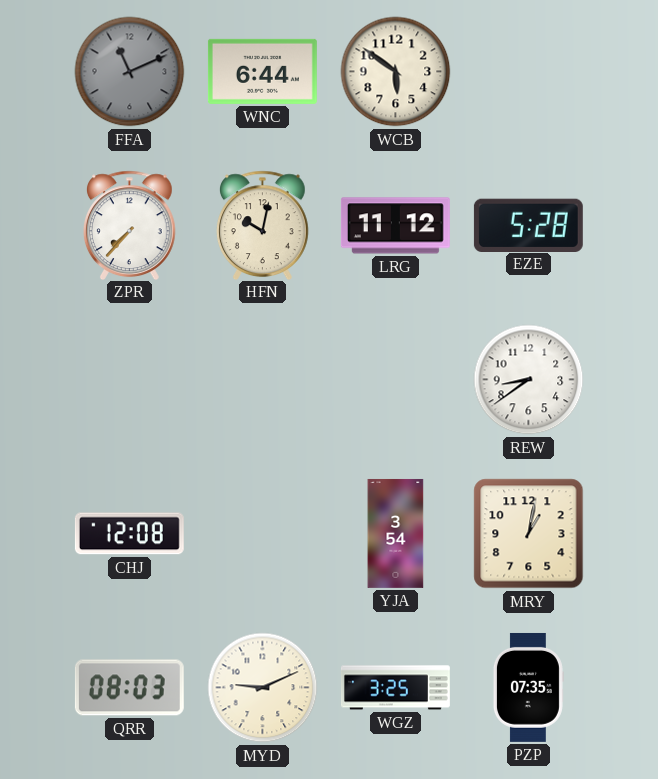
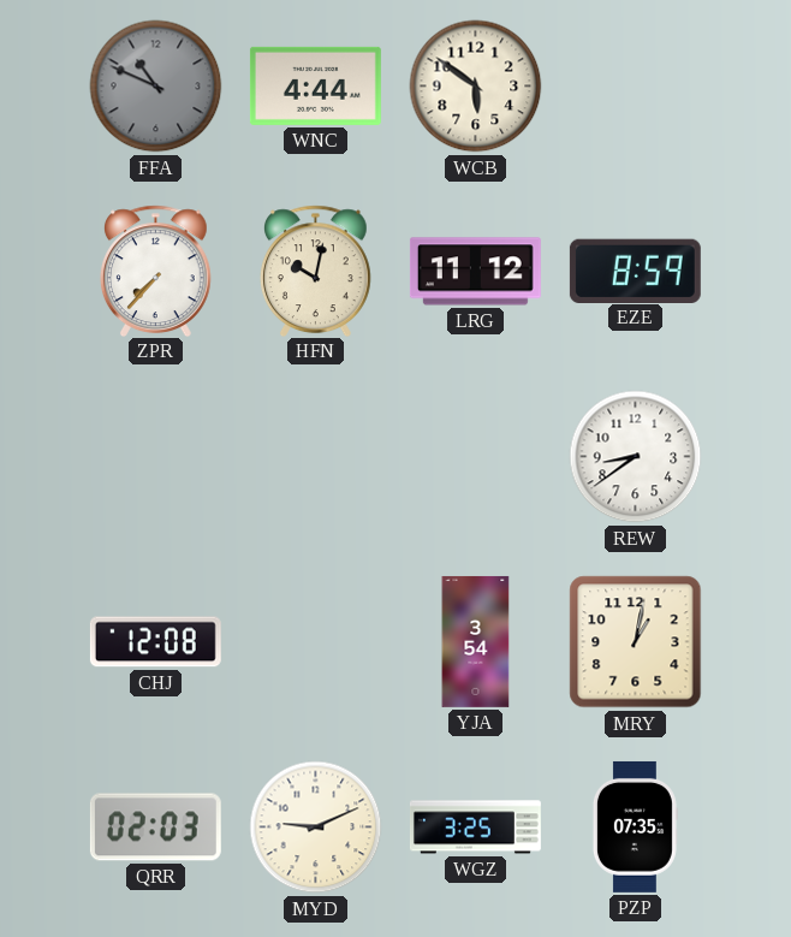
FFA: 11:11 -> 10:49 (156, 87)
WNC: 6:44 -> 4:44 (315, 85)
EZE: 5:28 -> 8:59 (635, 271)
QRR: 08:03 -> 02:03 (155, 828)
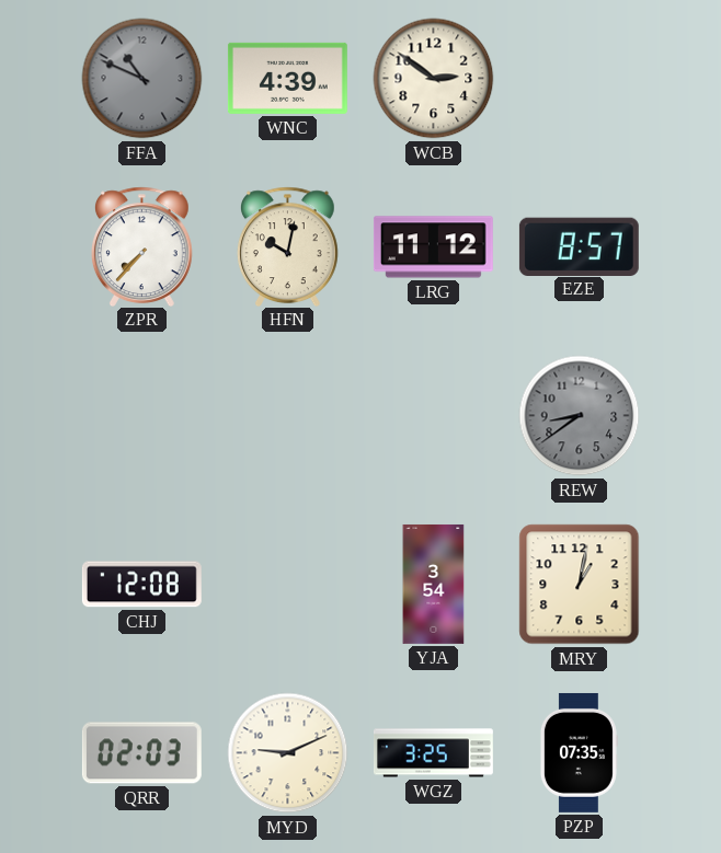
WNC: 4:44 -> 4:39 (287, 78)
WCB: 5:51 -> 2:51 (434, 79)
EZE: 8:59 -> 8:57 (579, 246)
REW dial: white -> grey (580, 416)
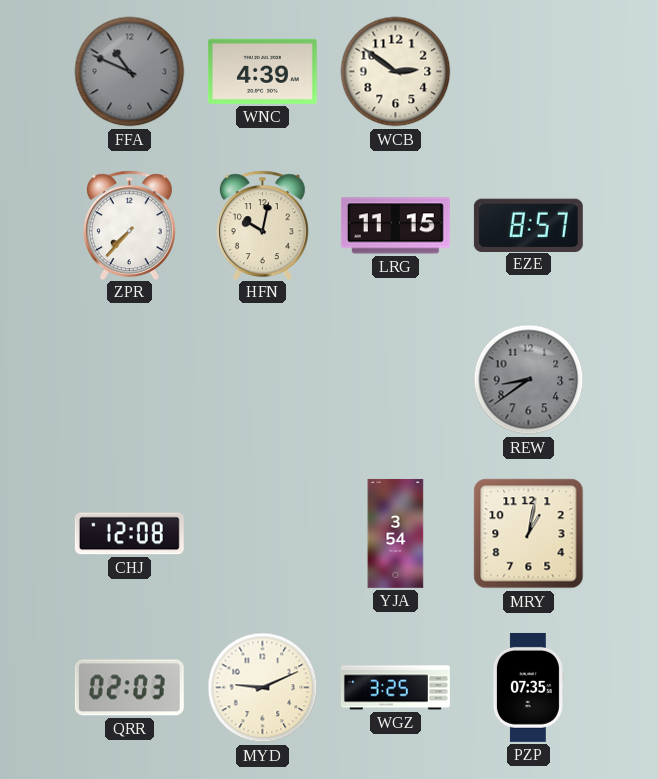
LRG: 11:12 -> 11:15 (395, 226)
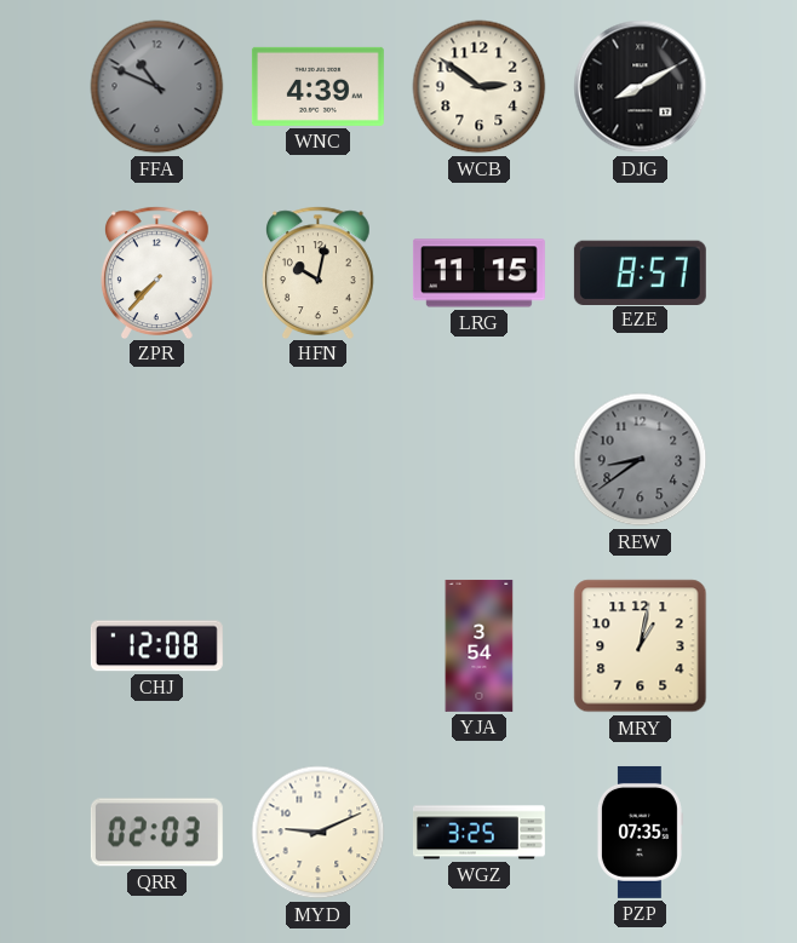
DJG: none -> 8:10 (641, 87)
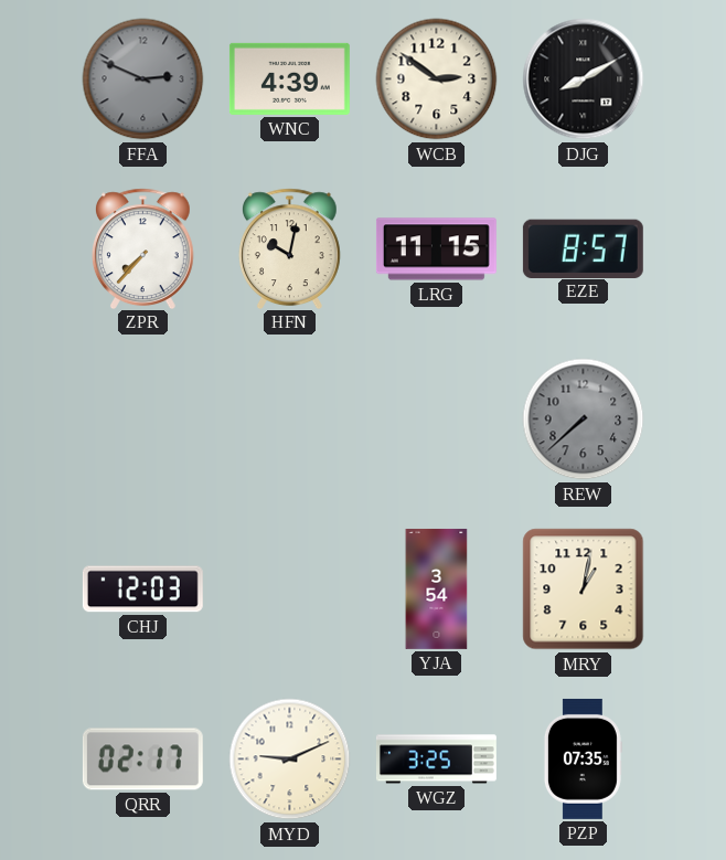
FFA: 10:49 -> 2:49 (143, 79)
REW: 8:39 -> 7:38 (584, 420)
CHJ: 12:08 -> 12:03 (142, 590)
QRR: 02:03 -> 02:17 (142, 760)
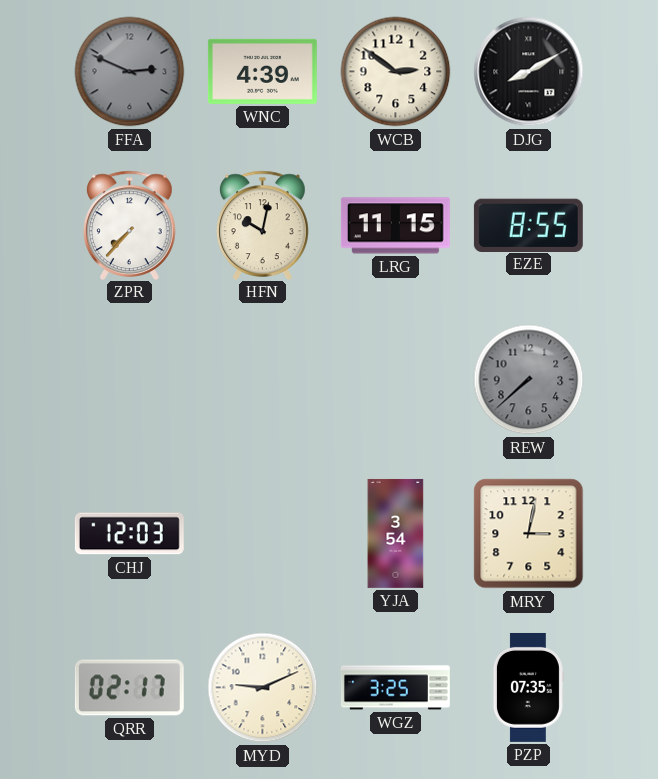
EZE: 8:57 -> 8:55 (528, 225)
MRY: 1:02 -> 3:02 (529, 534)
